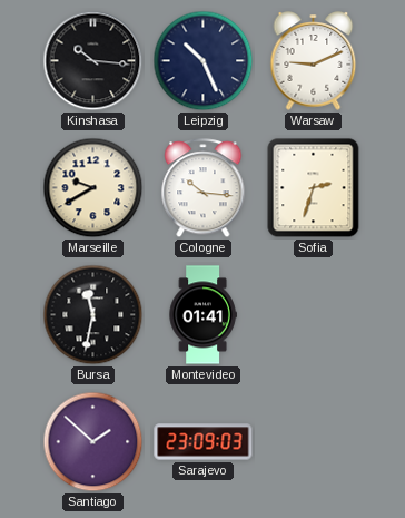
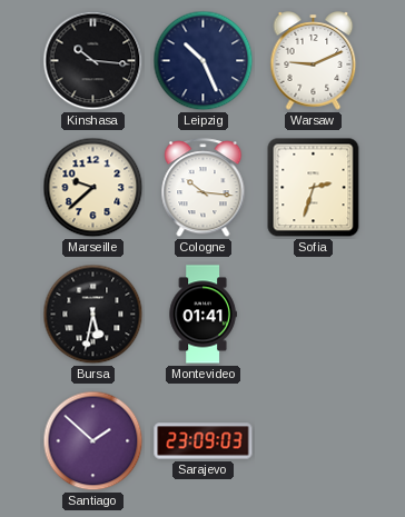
Marseille: 9:40 -> 9:38 (93, 188)
Bursa: 11:32 -> 5:32 (93, 315)
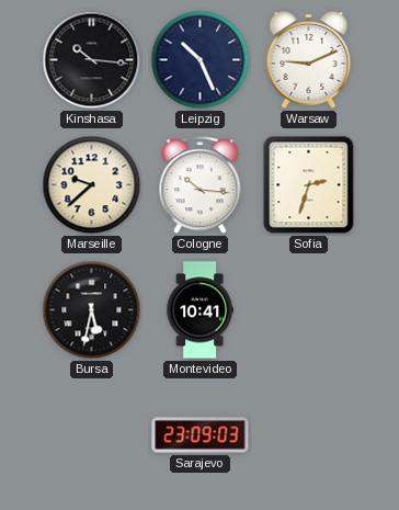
Montevideo: 01:41 -> 10:41 (200, 310)
Santiago: 1:52 -> none (93, 441)
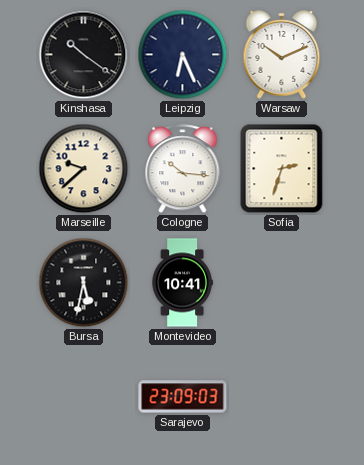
Kinshasa: 10:16 -> 10:21 (84, 55)
Leipzig: 10:26 -> 6:26 (183, 55)
Warsaw: 9:11 -> 10:11 (282, 55)
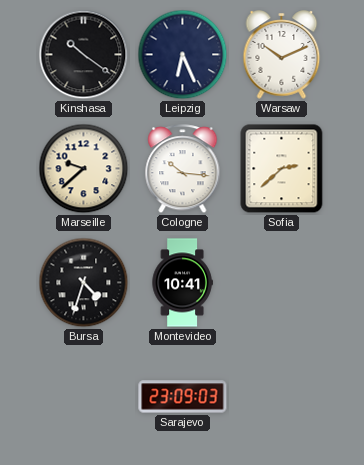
Sofia: 2:33 -> 2:38 (282, 169)
Bursa: 5:32 -> 4:33 (84, 283)
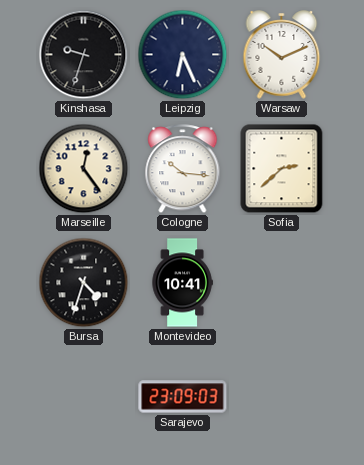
Kinshasa: 10:21 -> 9:33 (84, 55)
Marseille: 9:38 -> 12:24 (84, 169)
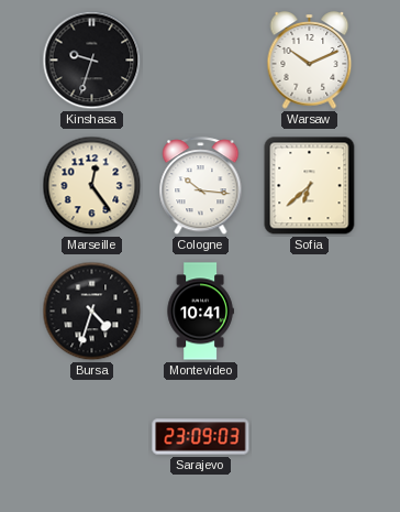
Leipzig: 6:26 -> none (183, 55)
Sofia: 2:38 -> 6:38 (310, 186)
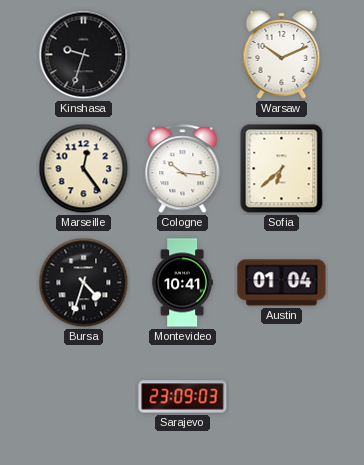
Austin: none -> 01:04 (282, 283)
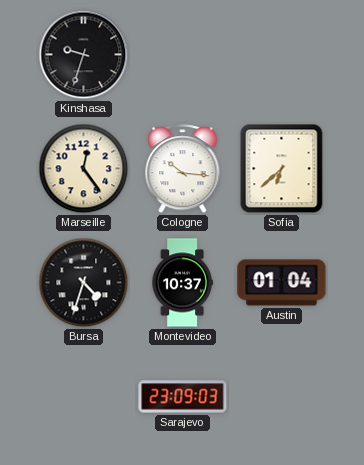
Warsaw: 10:11 -> none (282, 55)
Montevideo: 10:41 -> 10:37 (182, 283)
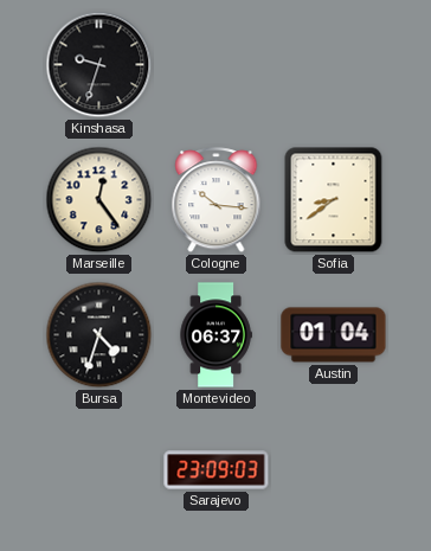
Sofia: 6:38 -> 8:39 (334, 200)
Montevideo: 10:37 -> 06:37 (215, 335)
